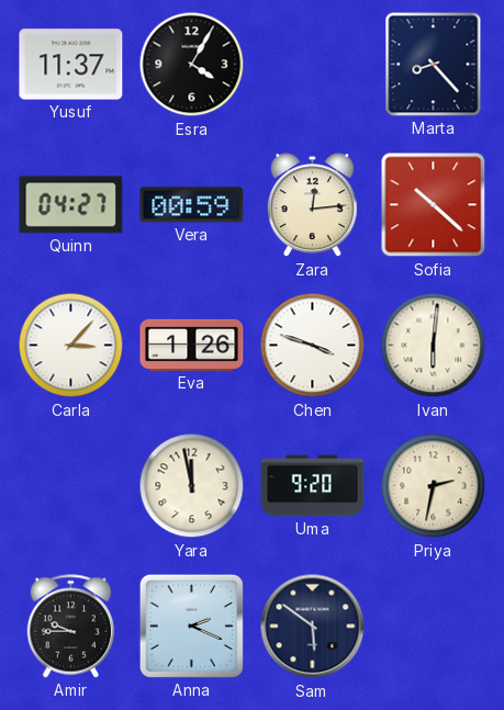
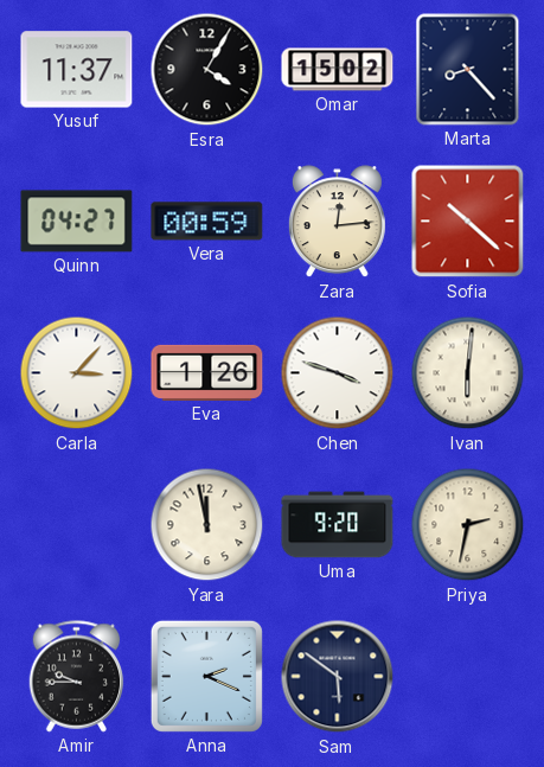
Omar: none -> 15:02 (338, 70)
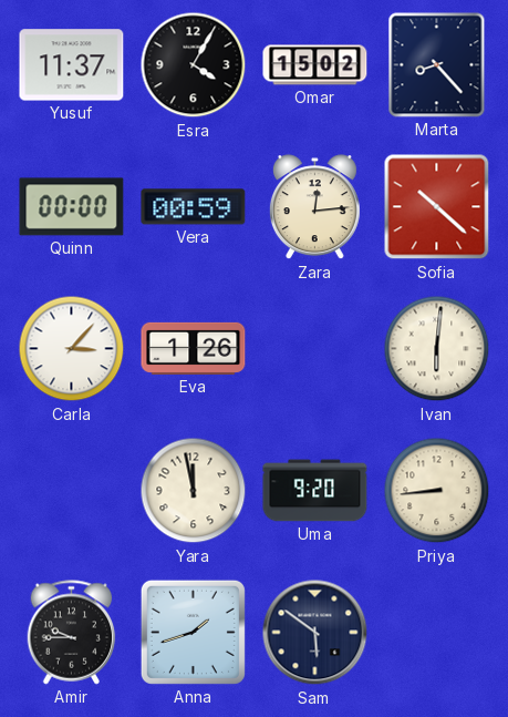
Quinn: 04:27 -> 00:00 (72, 207)
Chen: 3:48 -> none (338, 373)
Priya: 2:32 -> 8:44 (437, 491)
Anna: 2:19 -> 1:42 (193, 632)
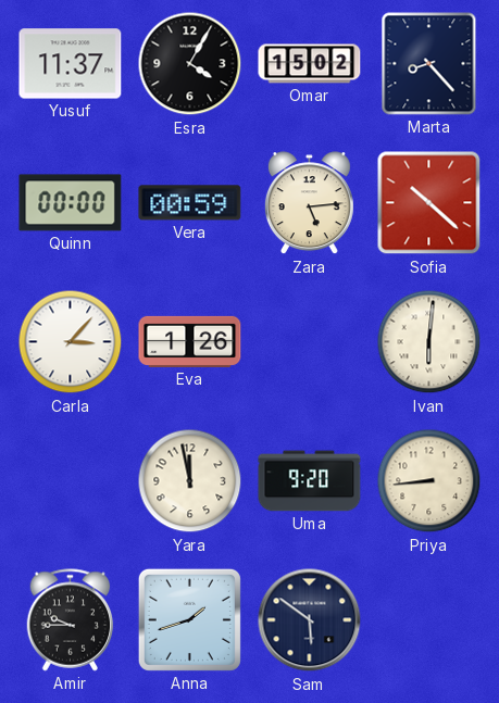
Zara: 12:14 -> 5:14 (309, 203)
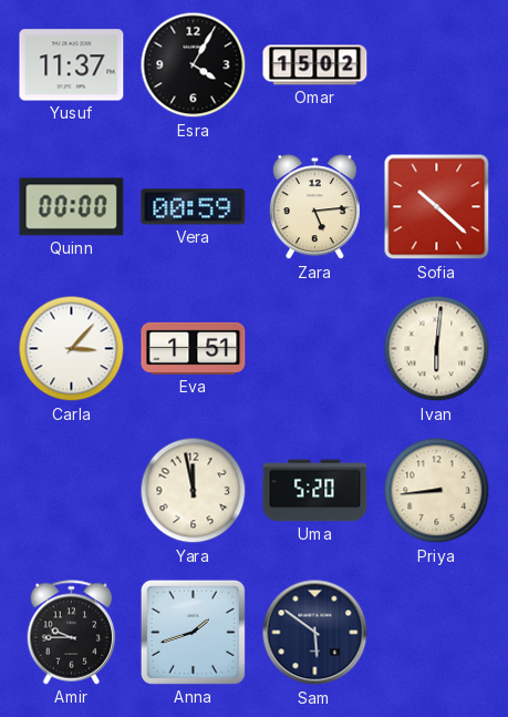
Marta: 8:23 -> none (429, 64)
Eva: 1:26 -> 1:51 (194, 348)
Uma: 9:20 -> 5:20 (315, 491)
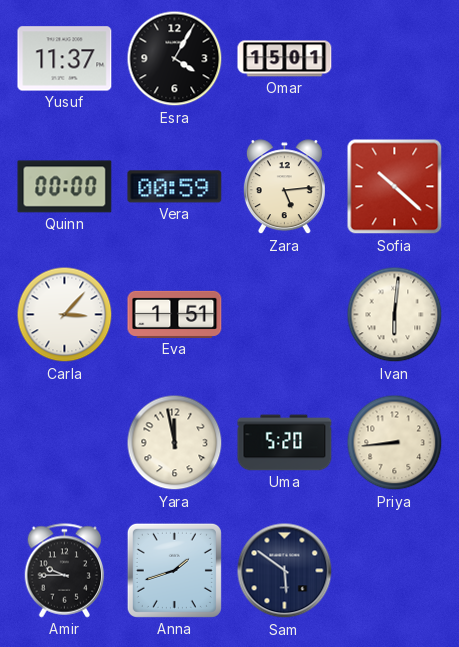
Omar: 15:02 -> 15:01 (285, 59)
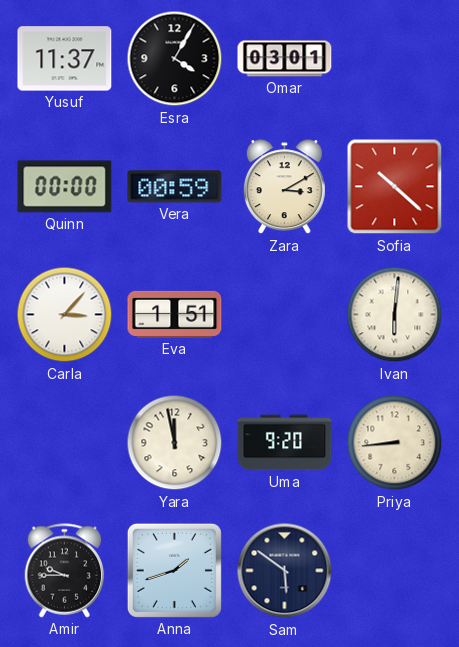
Omar: 15:01 -> 03:01 (285, 59)
Zara: 5:14 -> 3:10 (284, 187)
Uma: 5:20 -> 9:20 (285, 443)
